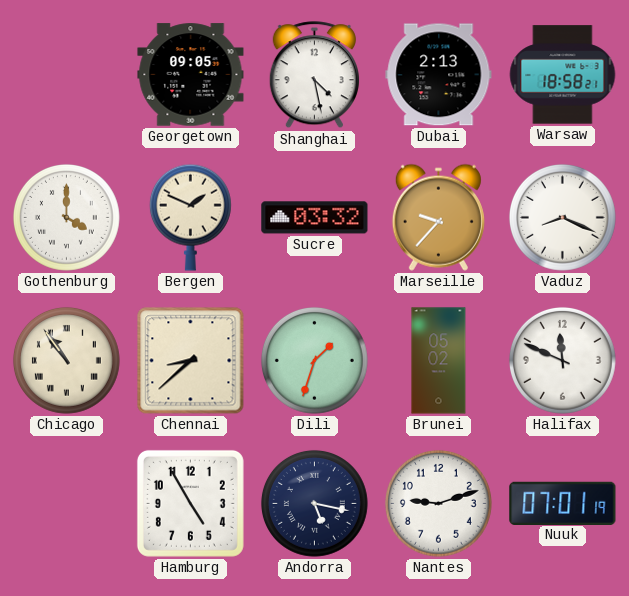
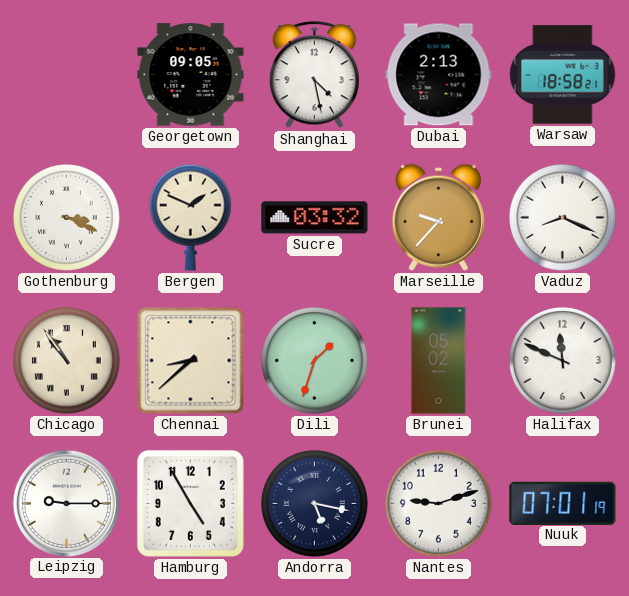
Gothenburg: 4:00 -> 3:19 (66, 217)
Leipzig: none -> 9:15 (66, 503)
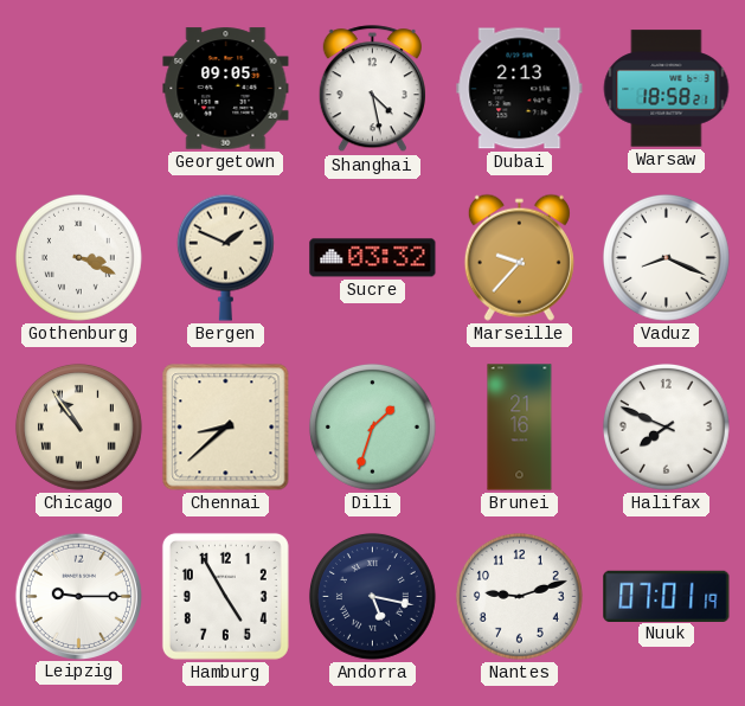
Brunei: 05:02 -> 21:16 (520, 428)
Halifax: 11:49 -> 7:49 (666, 426)
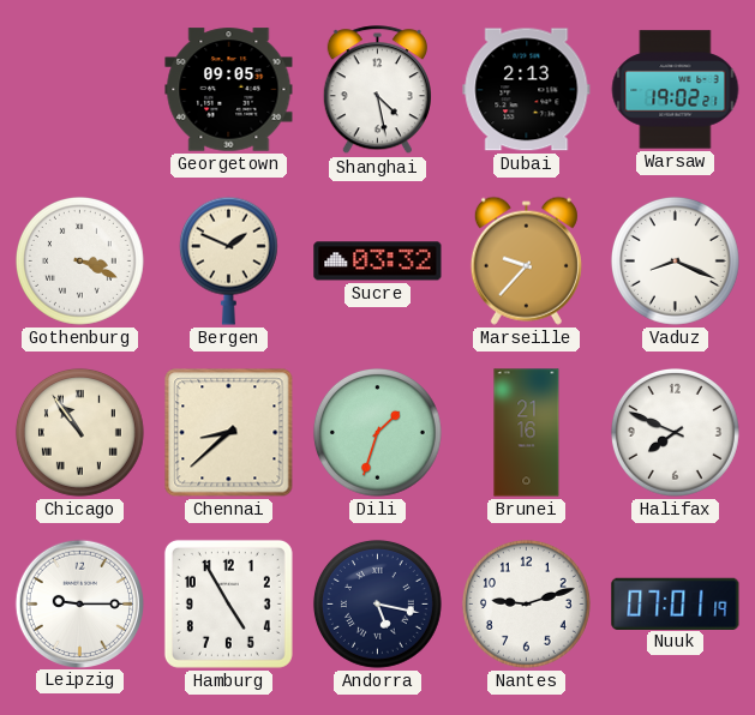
Warsaw: 18:58 -> 19:02 (676, 90)
